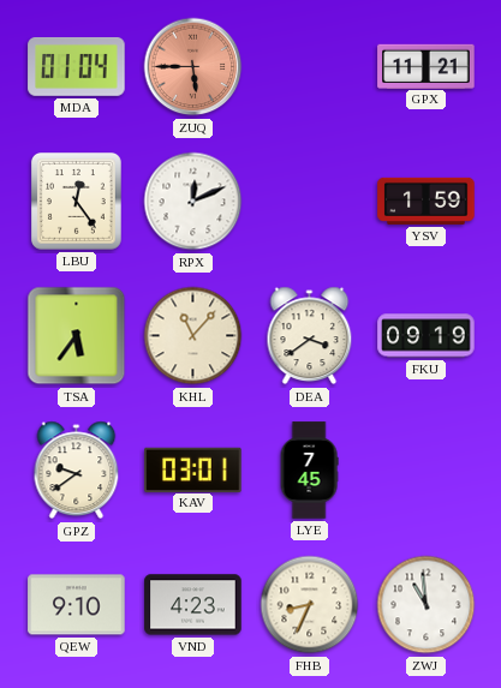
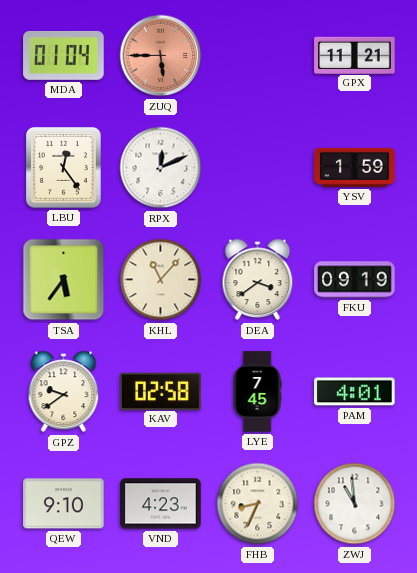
KAV: 03:01 -> 02:58 (161, 391)
PAM: none -> 4:01 (355, 392)
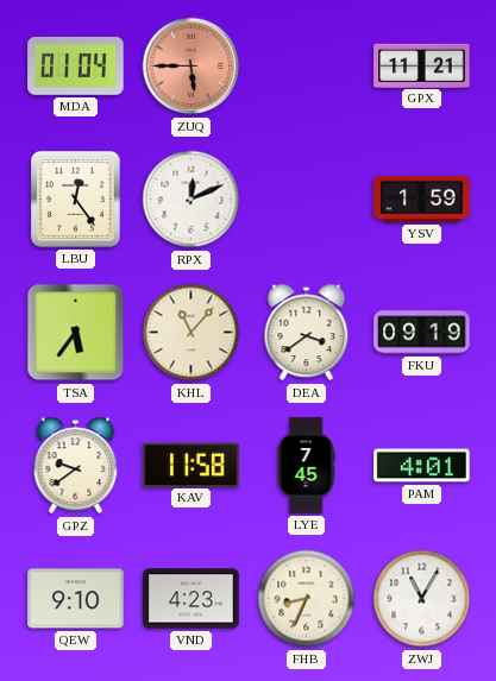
KAV: 02:58 -> 11:58 (192, 465)
ZWJ: 10:59 -> 11:05 (422, 599)
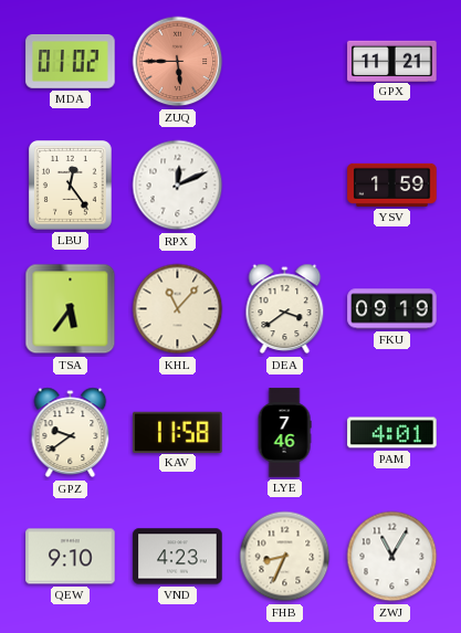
MDA: 01:04 -> 01:02 (71, 61)
LYE: 7:45 -> 7:46 (284, 433)
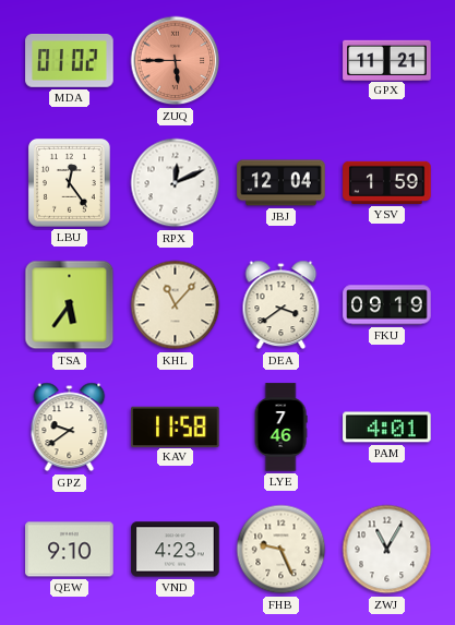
JBJ: none -> 12:04 (282, 183)
FHB: 8:34 -> 9:26 (282, 550)
